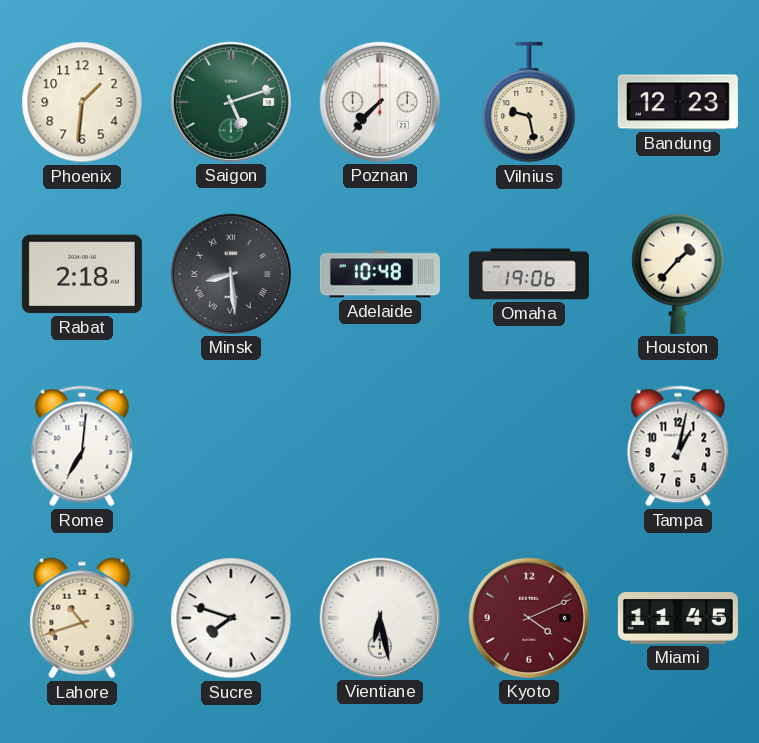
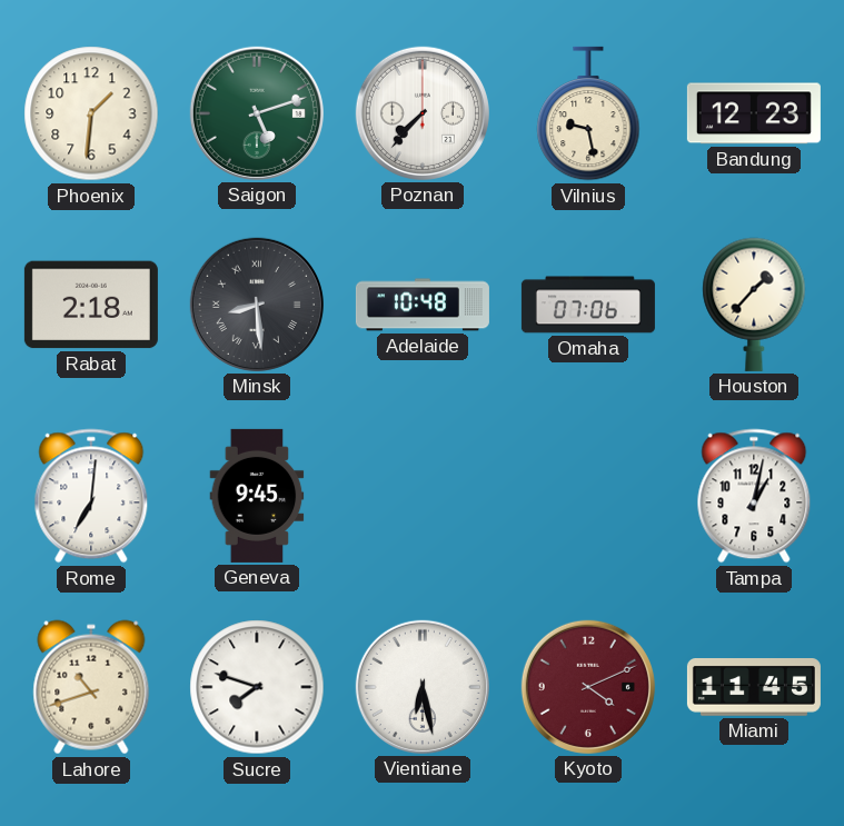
Omaha: 19:06 -> 07:06 (588, 305)
Geneva: none -> 9:45 (257, 496)
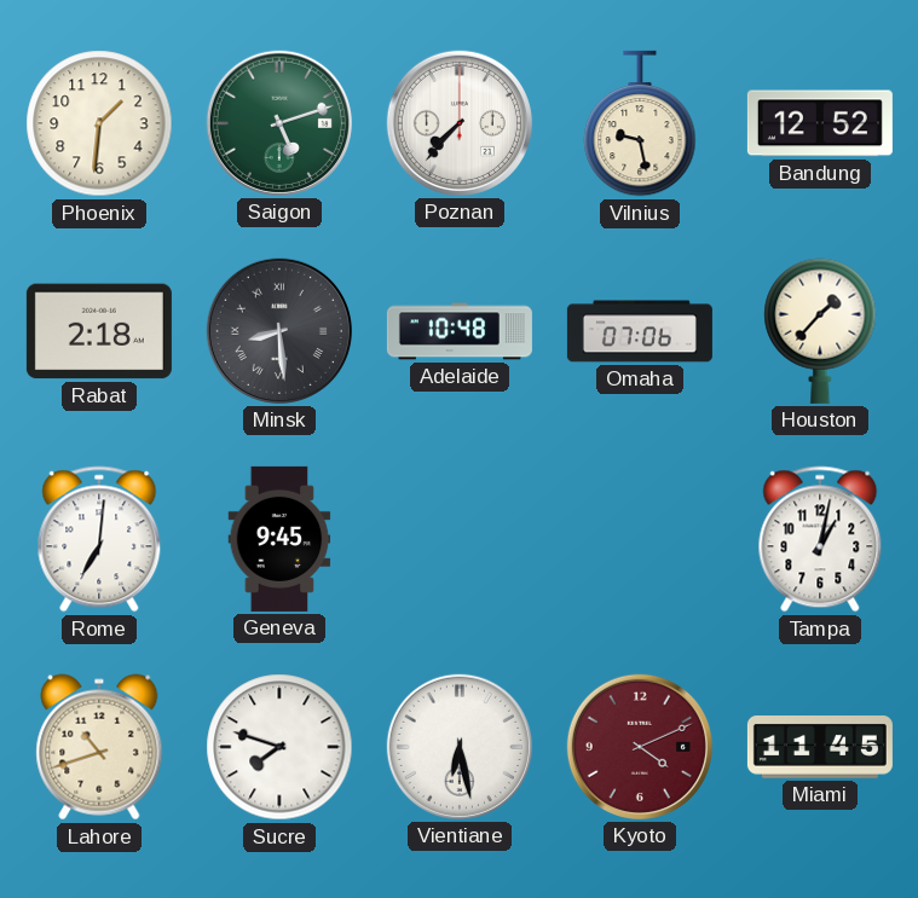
Bandung: 12:23 -> 12:52 (820, 123)
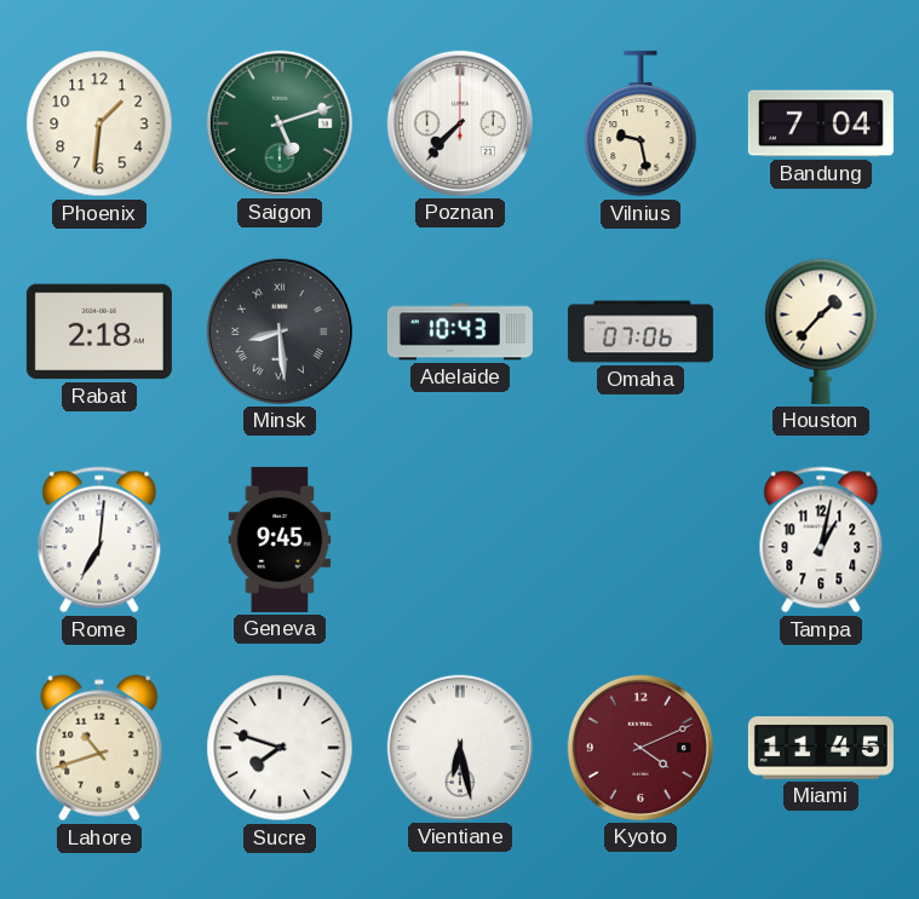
Bandung: 12:52 -> 7:04 (821, 123)
Adelaide: 10:48 -> 10:43 (460, 332)
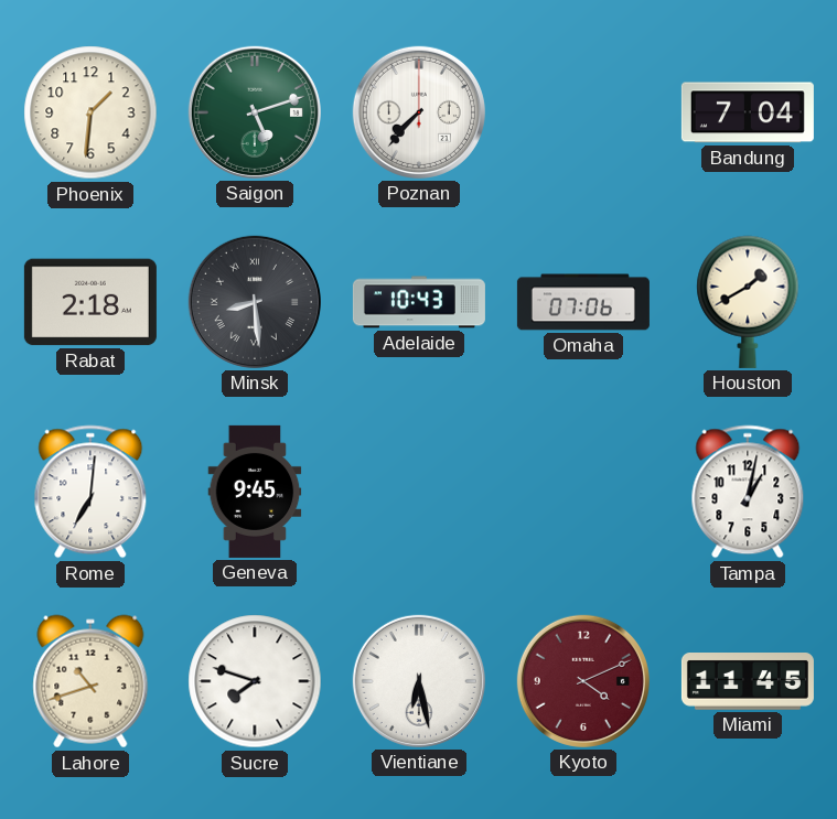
Vilnius: 9:28 -> none (641, 123)
Houston: 1:37 -> 1:40 (748, 302)
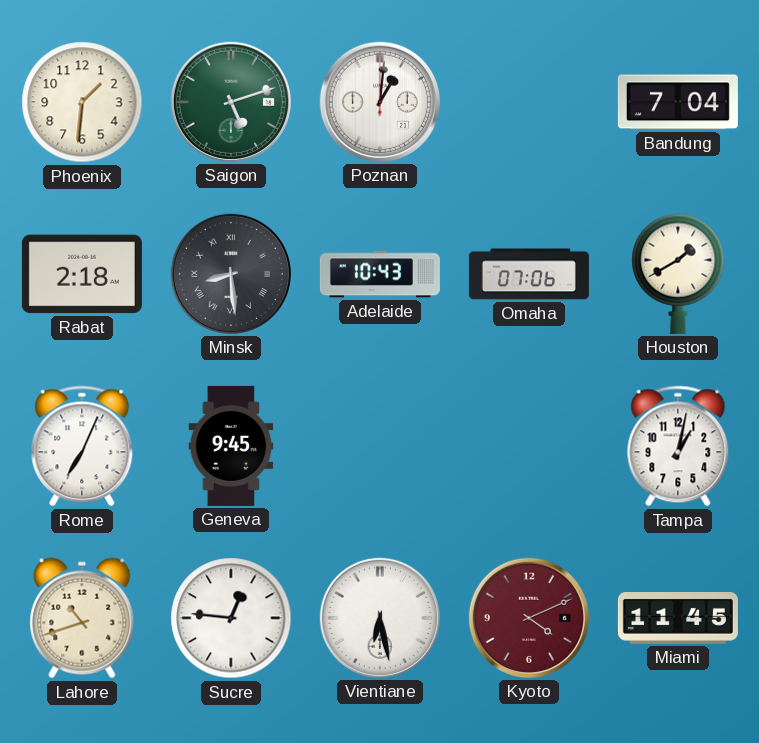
Poznan: 7:37 -> 1:01 (380, 102)
Rome: 7:01 -> 7:04 (82, 446)
Sucre: 7:48 -> 12:46 (231, 618)
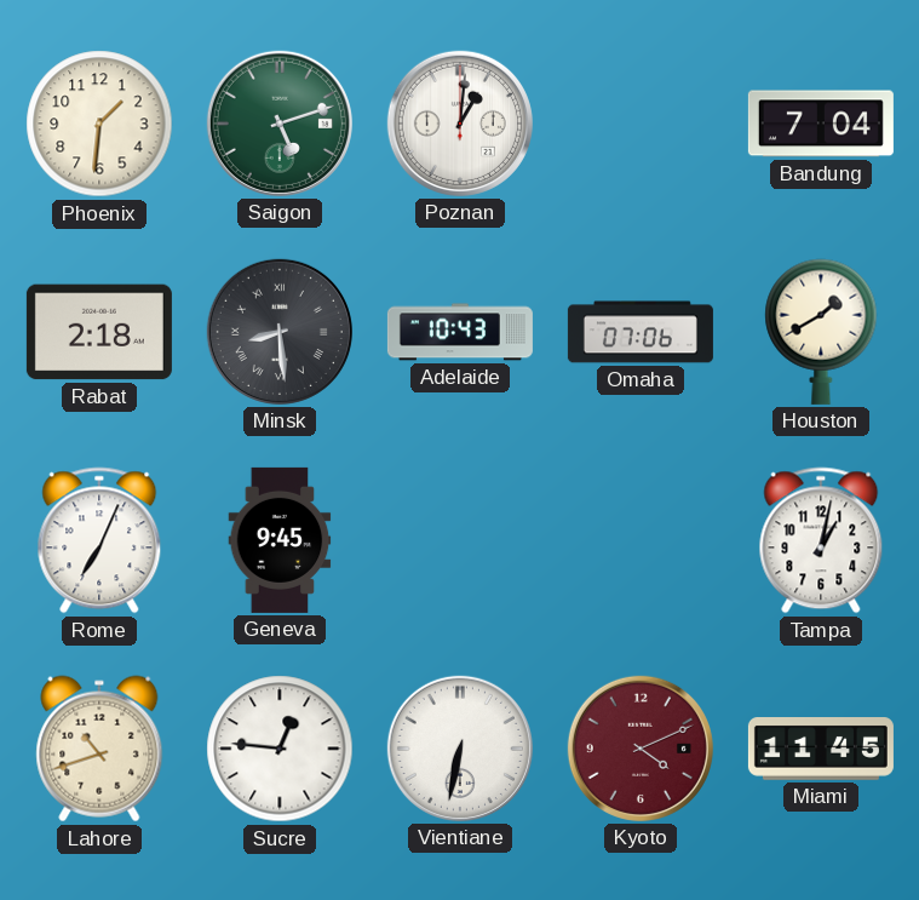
Vientiane: 6:28 -> 6:32 (460, 749)
